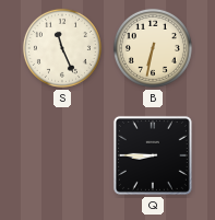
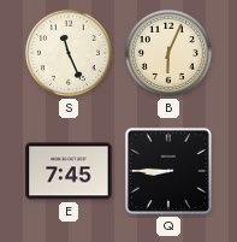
B: 6:32 -> 6:04 (168, 53)
E: none -> 7:45 (69, 171)
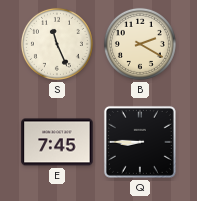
B: 6:04 -> 2:20 (140, 44)
